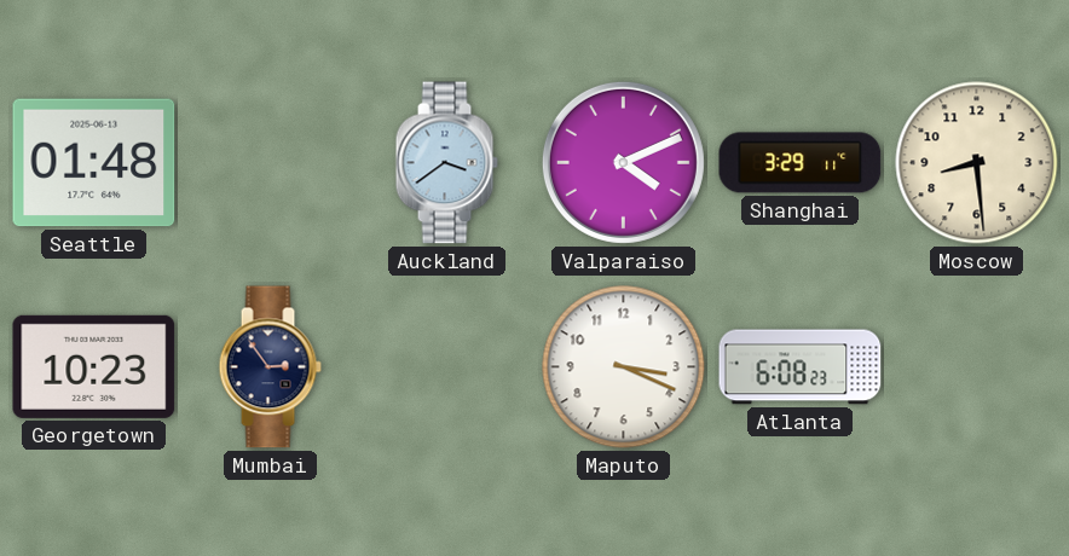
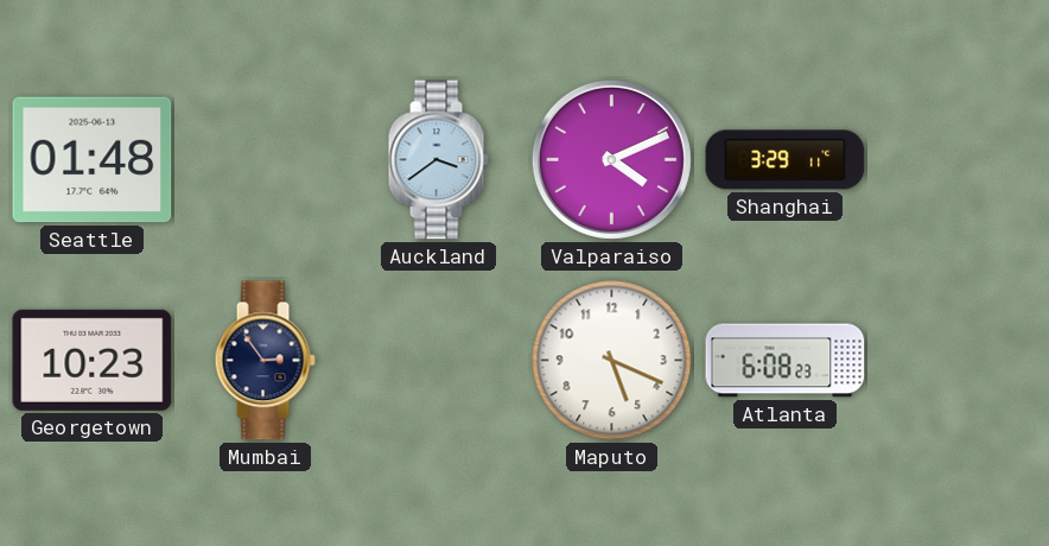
Moscow: 8:29 -> none (977, 163)
Maputo: 3:19 -> 5:19 (612, 361)
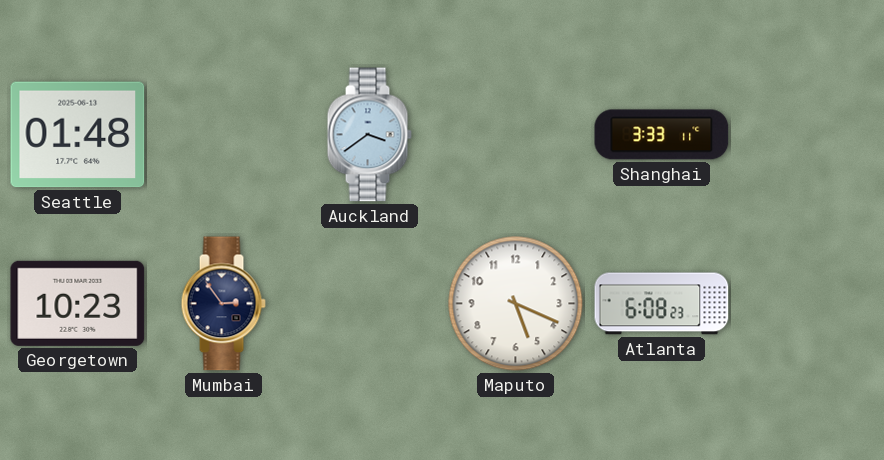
Valparaiso: 4:11 -> none (611, 159)
Shanghai: 3:29 -> 3:33 (662, 135)
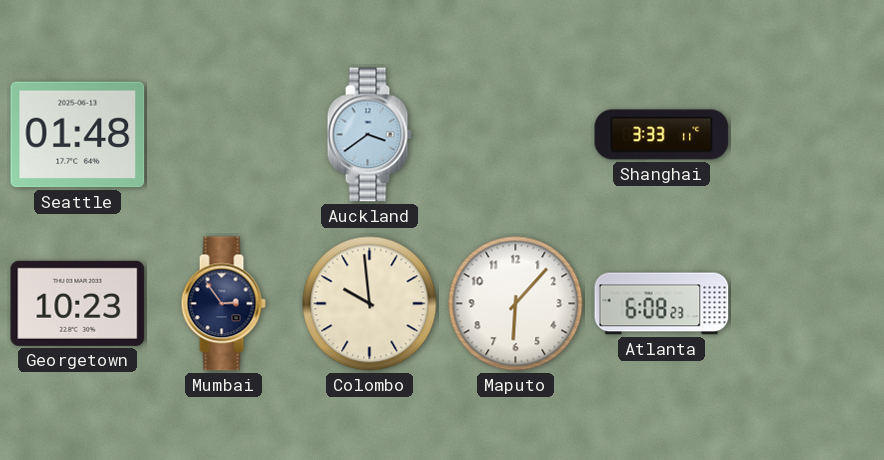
Colombo: none -> 9:59 (370, 304)
Maputo: 5:19 -> 6:07 (516, 304)
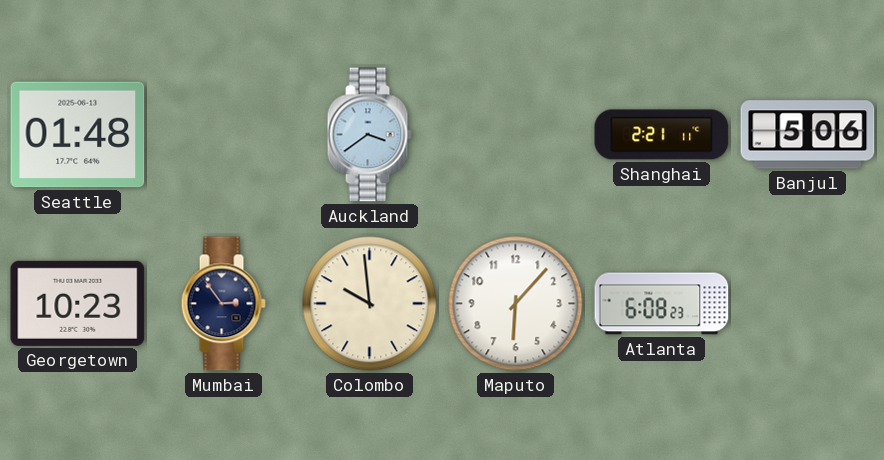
Shanghai: 3:33 -> 2:21 (662, 135)
Banjul: none -> 5:06 (808, 135)
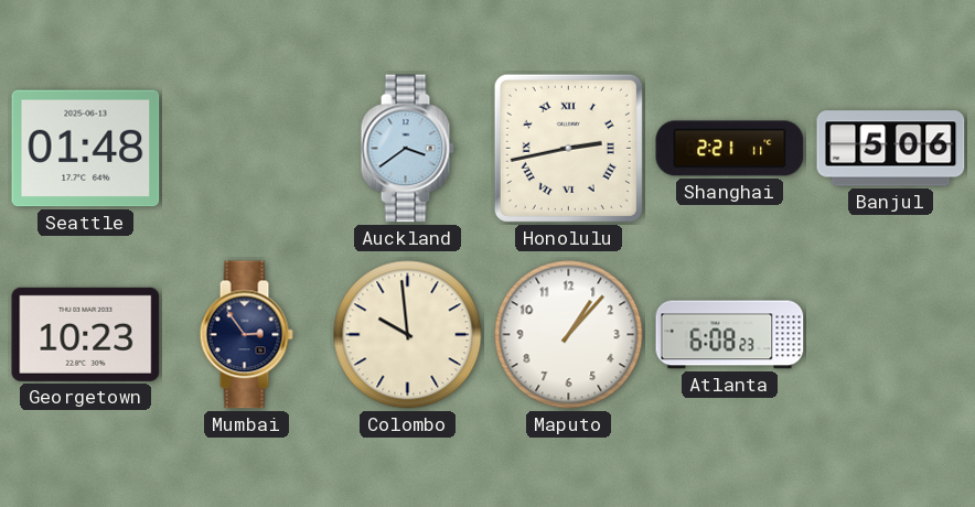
Honolulu: none -> 2:43 (568, 148)
Maputo: 6:07 -> 1:07 (569, 335)
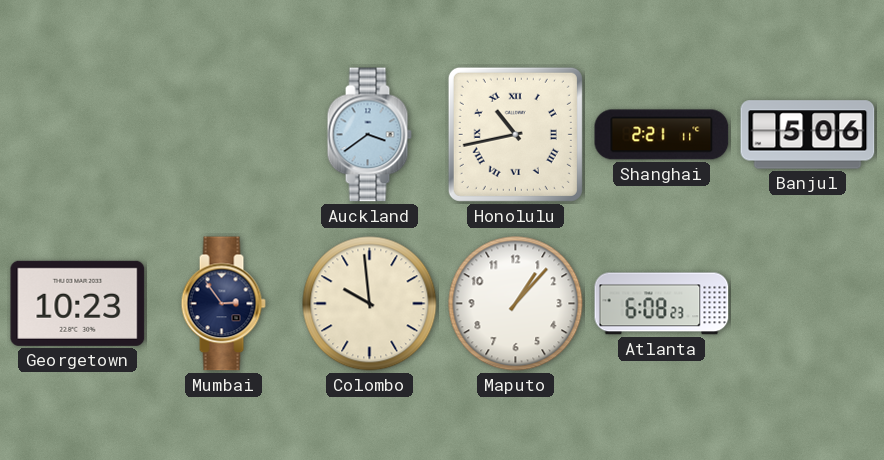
Seattle: 01:48 -> none (86, 149)
Honolulu: 2:43 -> 10:43 (515, 134)
